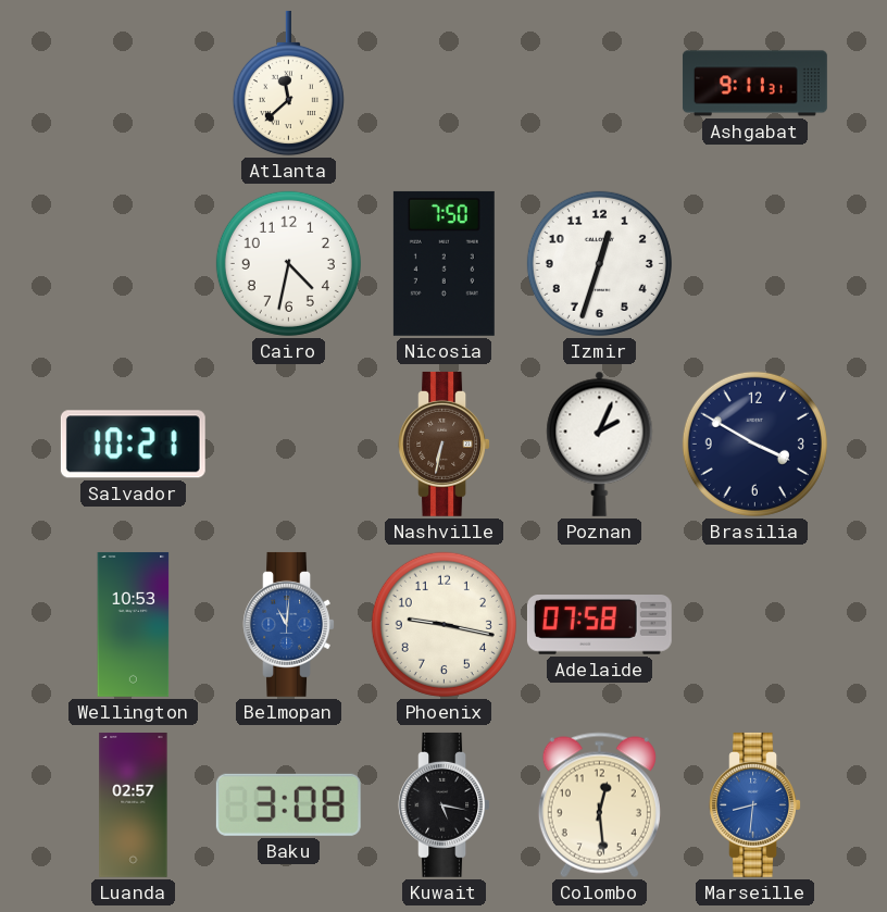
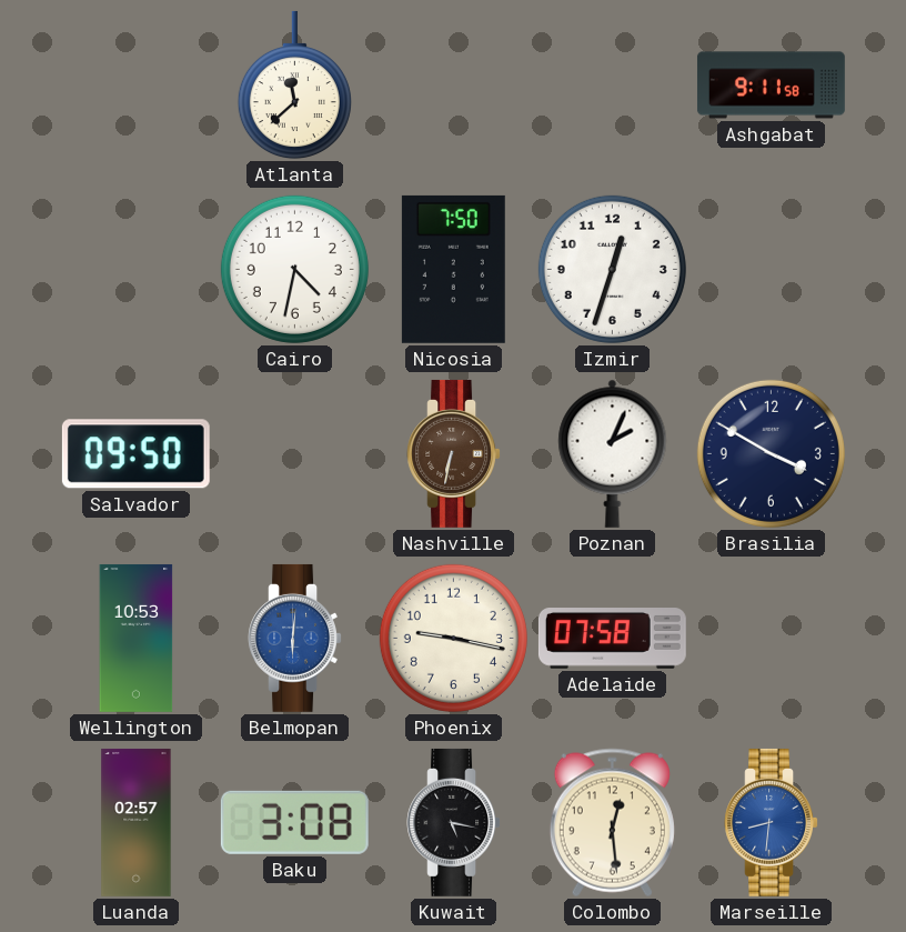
Ashgabat: 9:11:31 -> 9:11:58 (771, 86)
Salvador: 10:21 -> 09:50 (135, 454)
Belmopan: 11:01 -> 6:01 (294, 638)
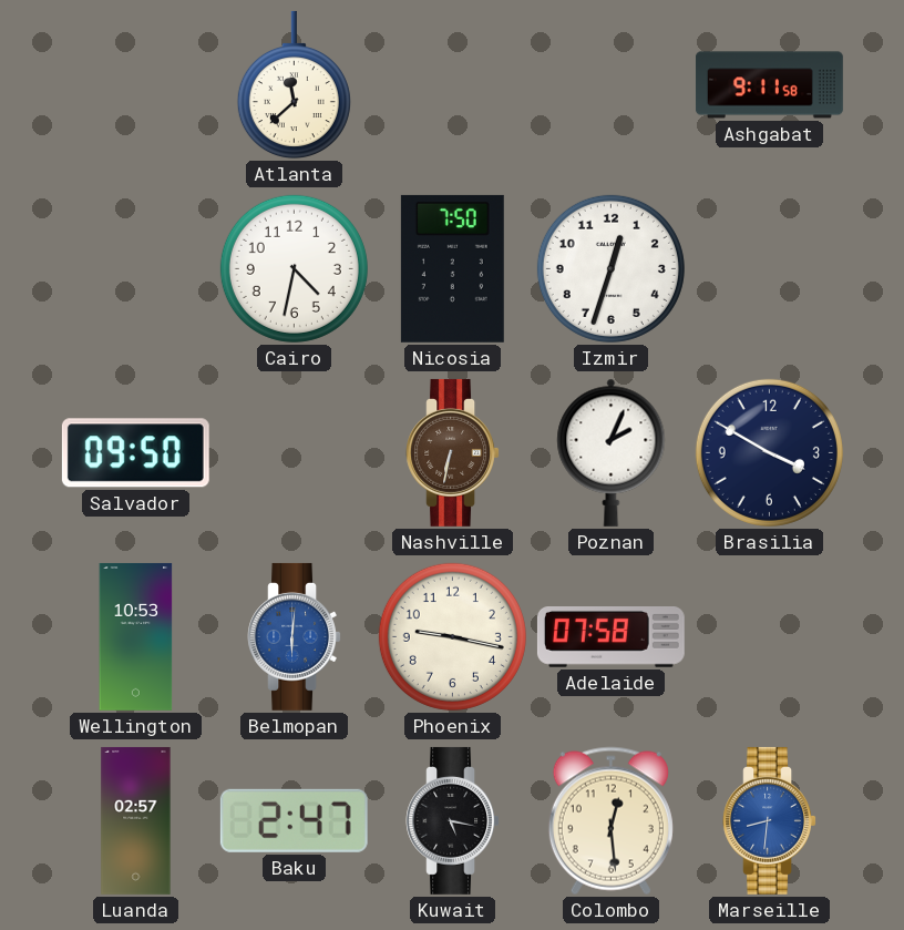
Baku: 3:08 -> 2:47 (294, 820)
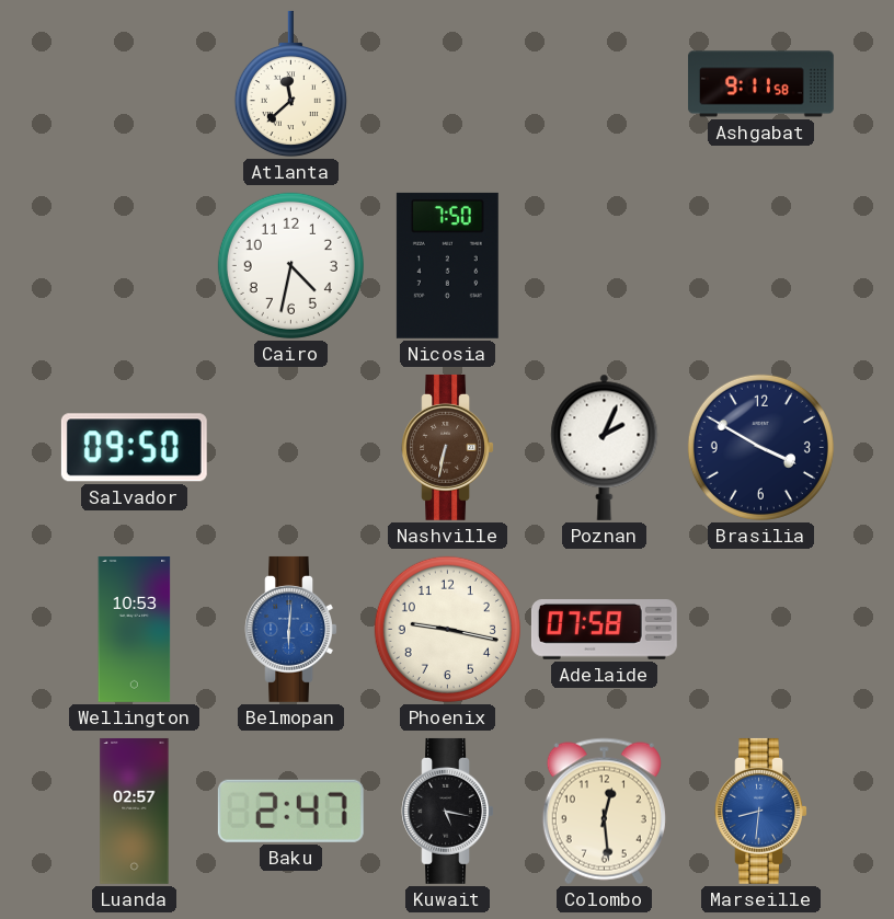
Izmir: 12:33 -> none (610, 268)
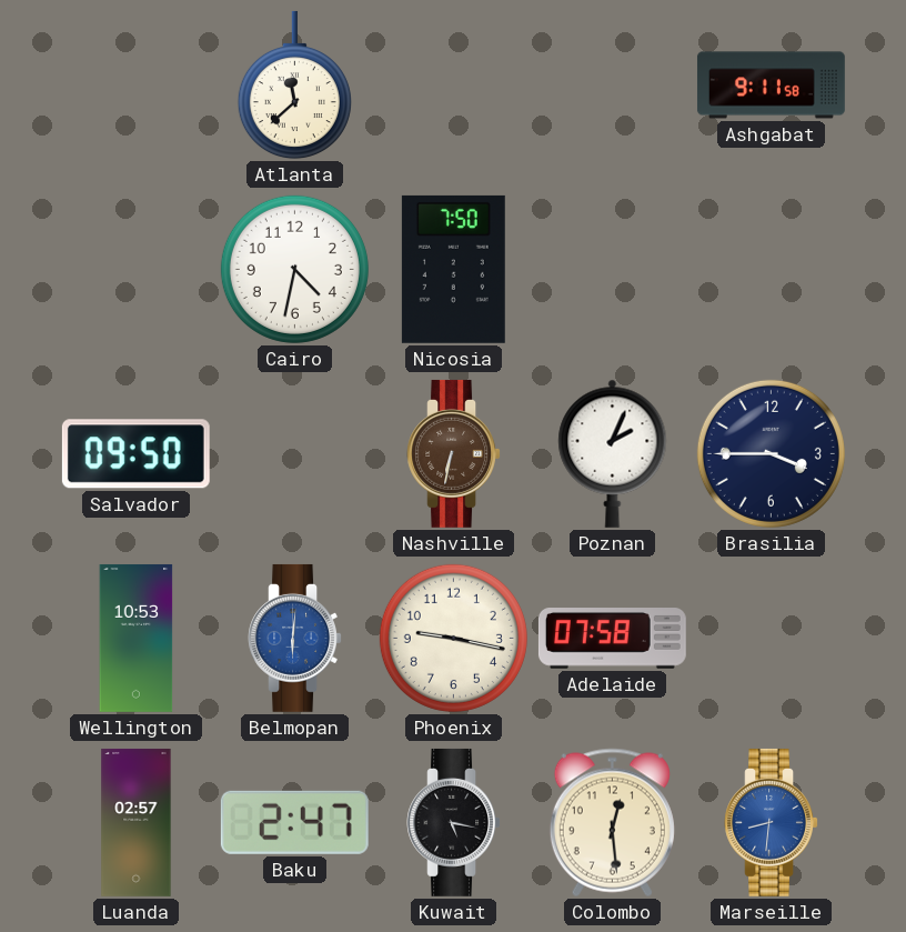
Brasilia: 3:50 -> 3:45 (771, 453)
